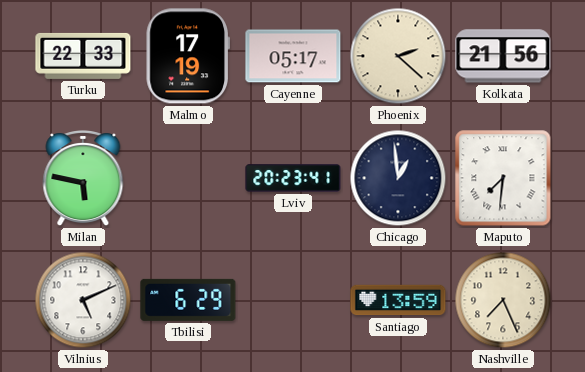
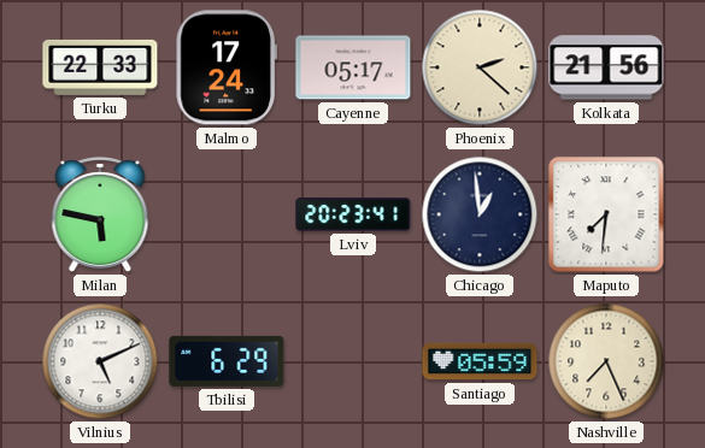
Malmo: 17:19 -> 17:24 (225, 67)
Santiago: 13:59 -> 05:59 (480, 361)
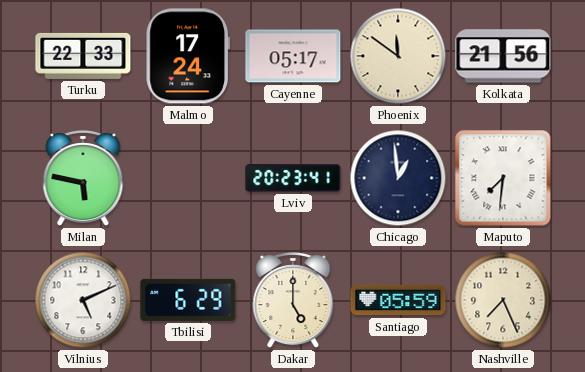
Phoenix: 2:22 -> 11:51 (398, 56)
Dakar: none -> 5:00 (293, 301)
